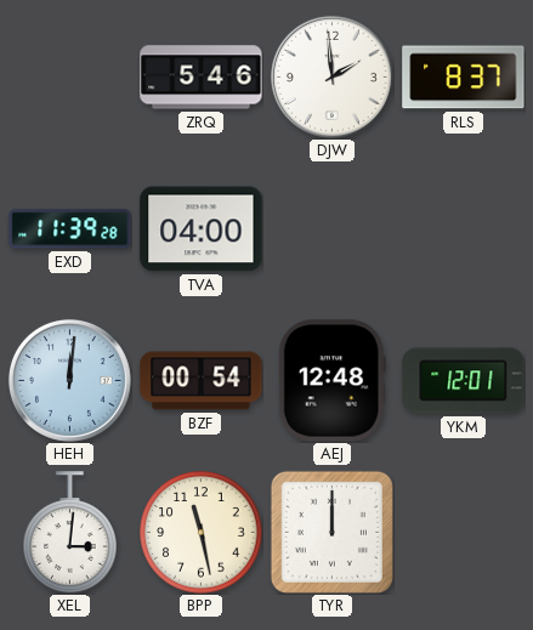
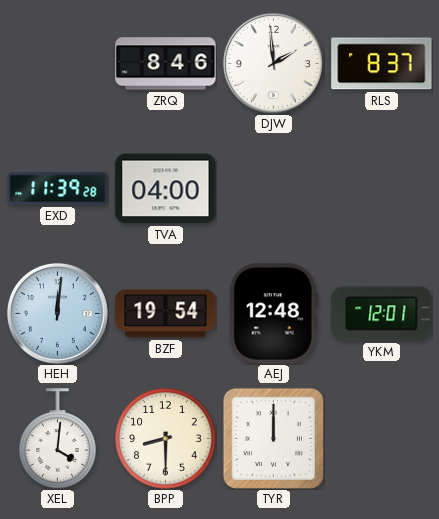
ZRQ: 5:46 -> 8:46 (166, 64)
BZF: 00:54 -> 19:54 (166, 314)
XEL: 3:01 -> 4:01 (58, 439)
BPP: 11:28 -> 8:30 (166, 439)
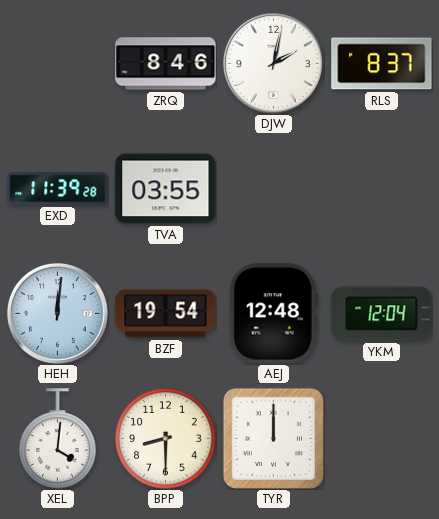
DJW: 1:59 -> 2:02 (273, 63)
TVA: 04:00 -> 03:55 (166, 189)
YKM: 12:01 -> 12:04 (382, 314)
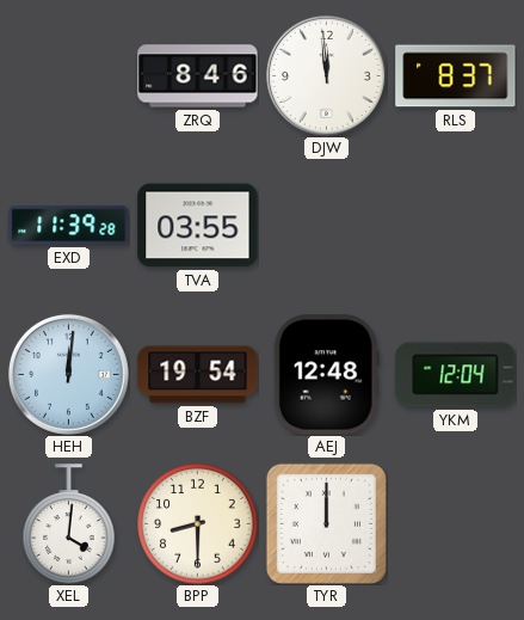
DJW: 2:02 -> 11:59 (326, 75)
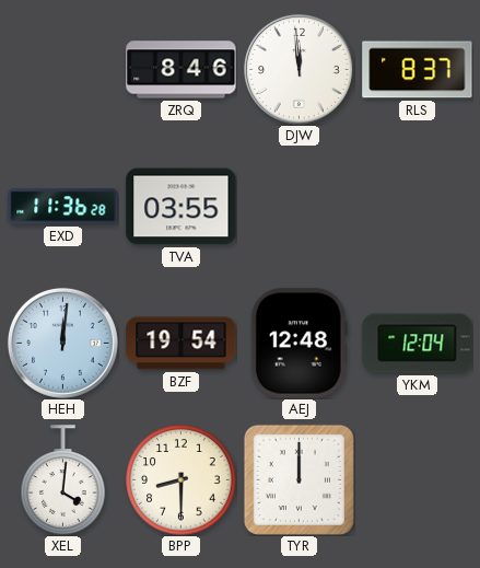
EXD: 11:39 -> 11:36 (63, 207)
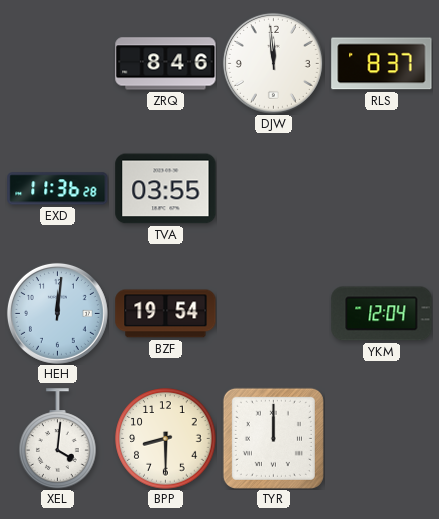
AEJ: 12:48 -> none (298, 344)
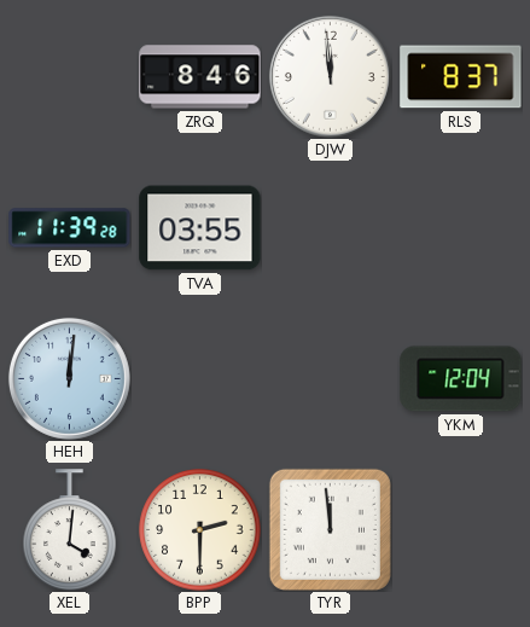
EXD: 11:36 -> 11:39 (70, 228)
BZF: 19:54 -> none (166, 314)
BPP: 8:30 -> 2:30 (200, 530)
TYR: 12:00 -> 11:59 (330, 529)
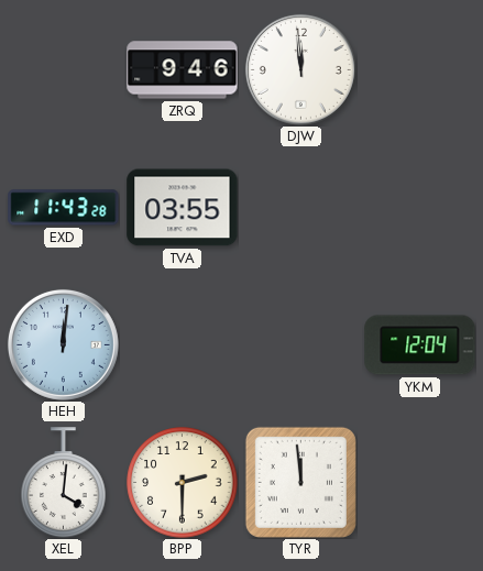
ZRQ: 8:46 -> 9:46 (183, 70)
RLS: 8:37 -> none (461, 77)
EXD: 11:39 -> 11:43 (64, 208)
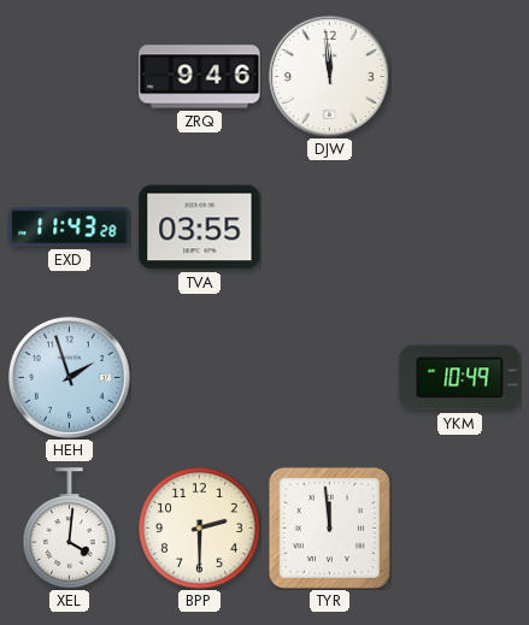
HEH: 12:01 -> 1:57 (69, 377)
YKM: 12:04 -> 10:49 (460, 378)
